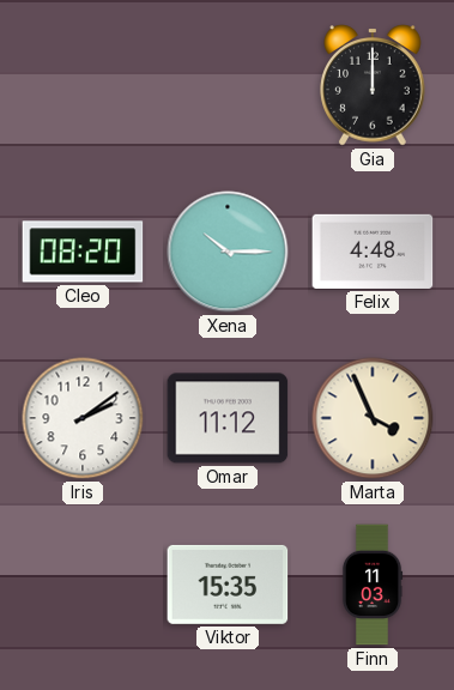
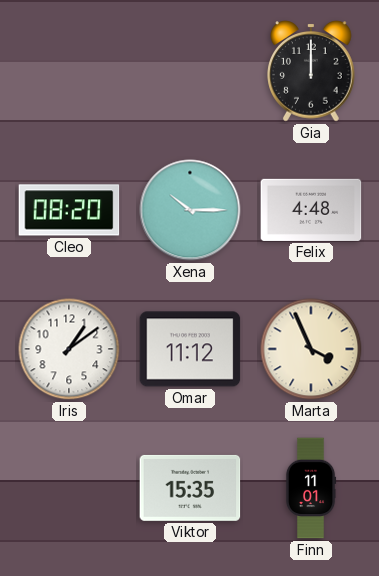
Iris: 2:09 -> 1:09 (69, 349)
Finn: 11:03 -> 11:01 (311, 488)
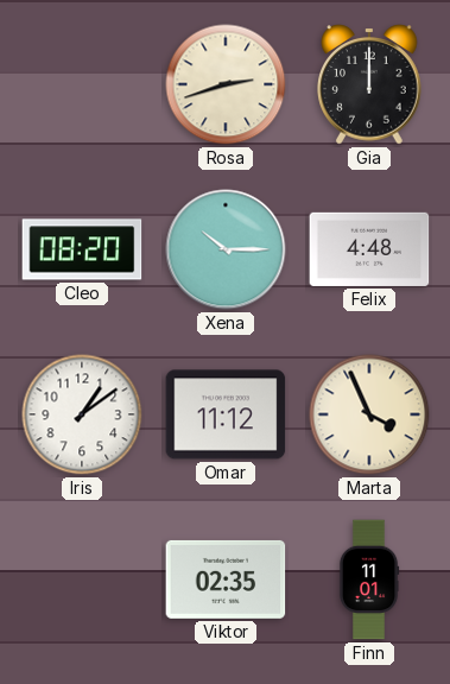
Rosa: none -> 2:42 (226, 84)
Viktor: 15:35 -> 02:35 (226, 579)
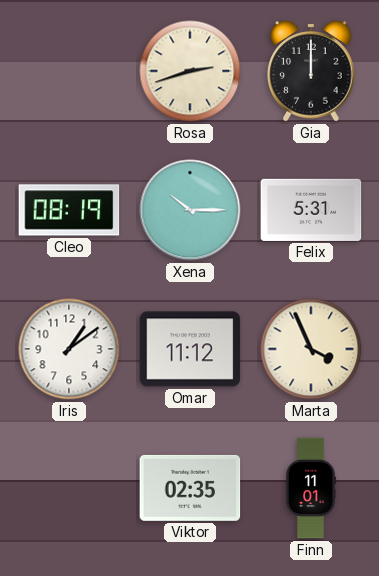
Cleo: 08:20 -> 08:19 (69, 210)
Felix: 4:48 -> 5:31 (311, 210)
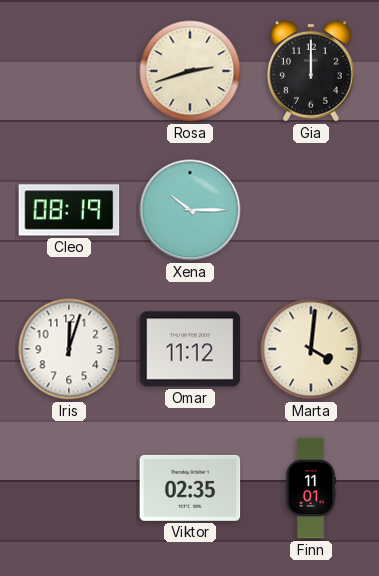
Felix: 5:31 -> none (311, 210)
Iris: 1:09 -> 12:03 (69, 349)
Marta: 3:56 -> 4:01 (311, 349)
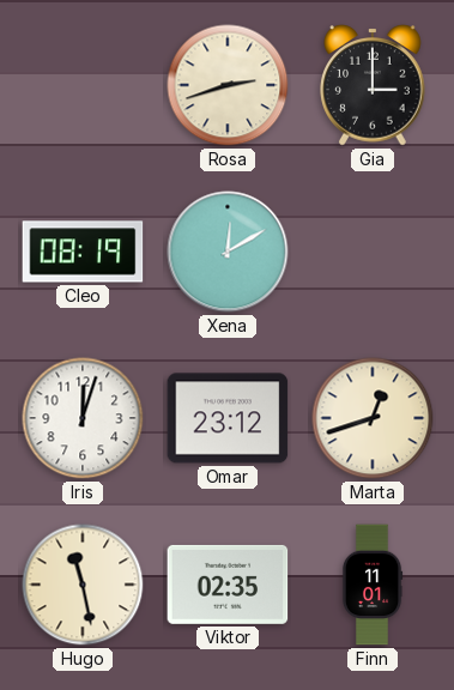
Gia: 12:00 -> 3:00 (373, 85)
Xena: 10:15 -> 12:10 (228, 252)
Omar: 11:12 -> 23:12 (228, 418)
Marta: 4:01 -> 12:42 (373, 418)
Hugo: none -> 11:28 (83, 585)
